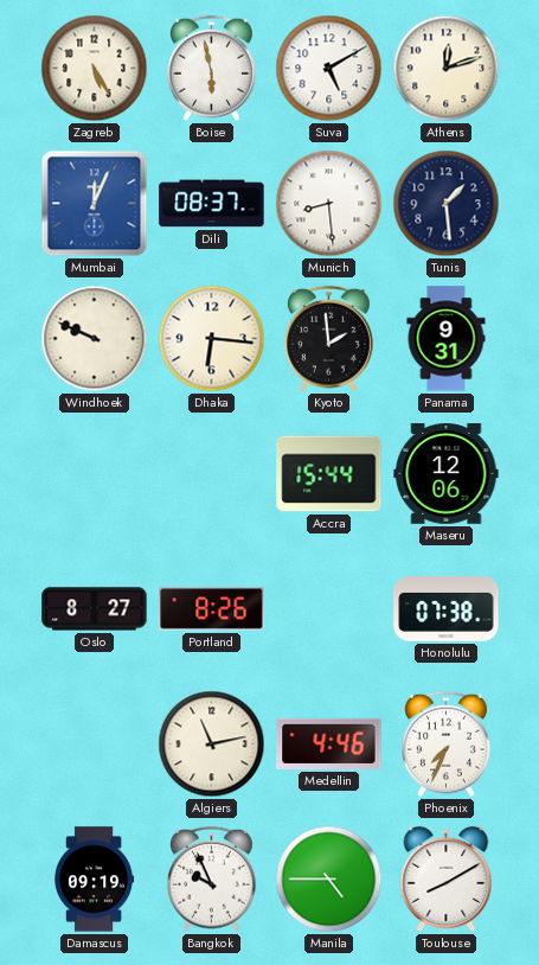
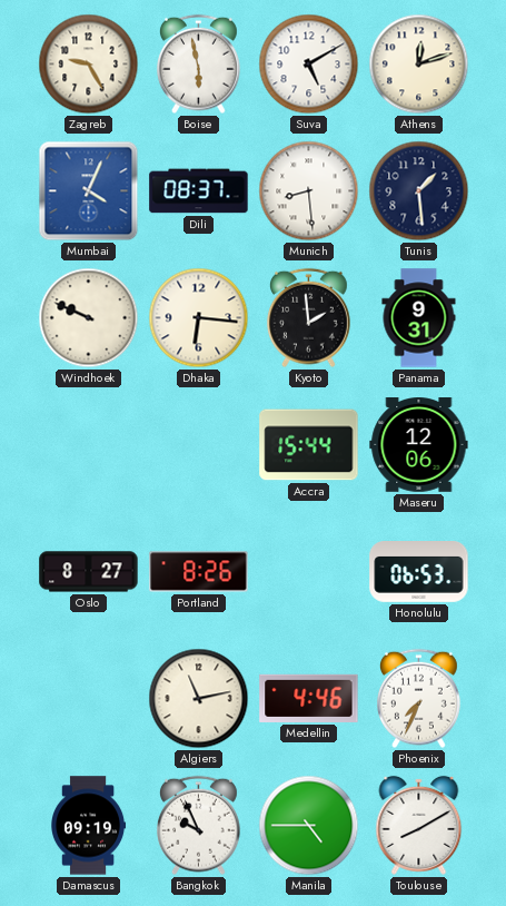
Zagreb: 5:25 -> 9:25 (89, 65)
Mumbai: 12:04 -> 4:04 (89, 191)
Honolulu: 07:38 -> 06:53 (419, 572)
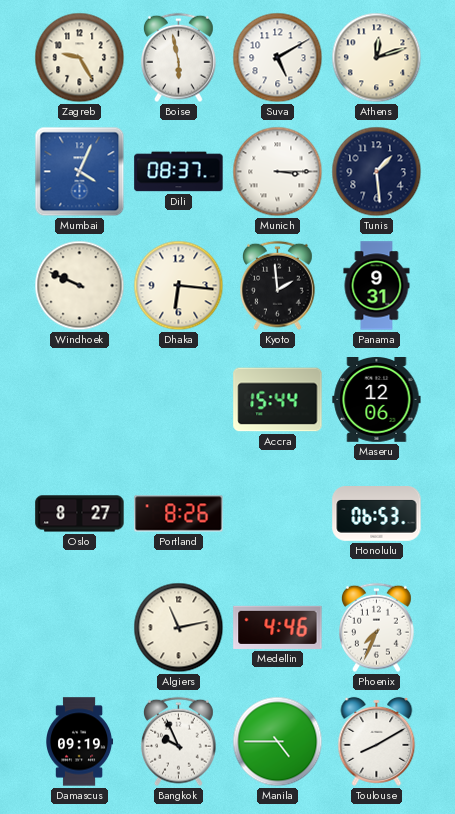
Munich: 8:29 -> 3:15 (278, 172)
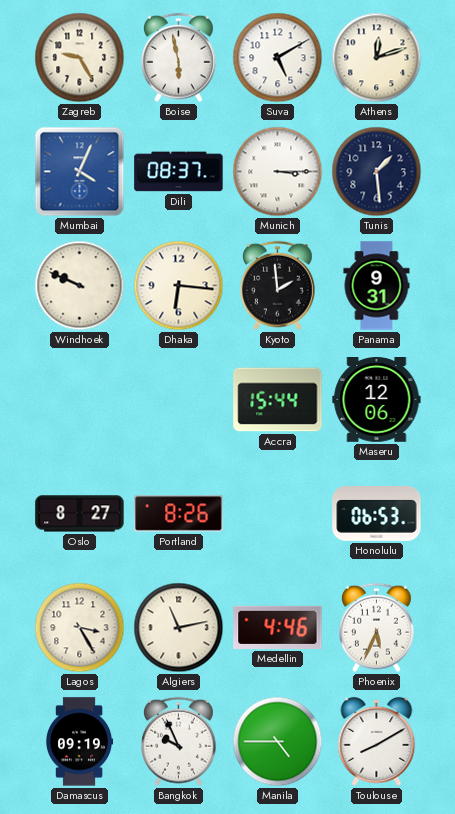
Lagos: none -> 3:25 (80, 628)
Phoenix: 7:34 -> 5:34 (377, 628)
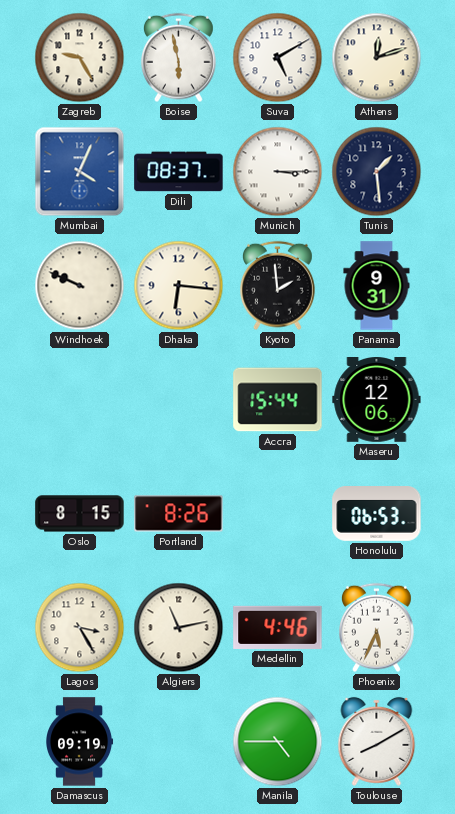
Oslo: 8:27 -> 8:15 (80, 514)
Bangkok: 9:56 -> none (179, 742)
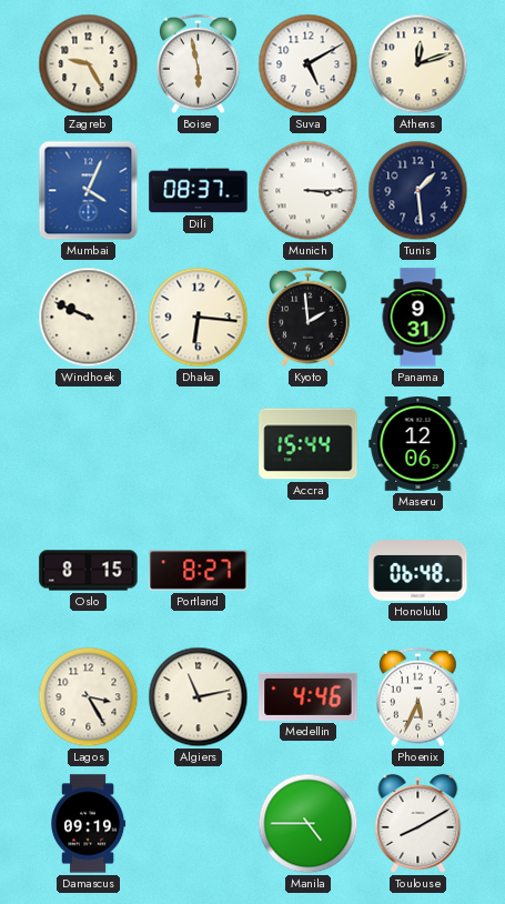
Portland: 8:26 -> 8:27 (199, 571)
Honolulu: 06:53 -> 06:48 (418, 571)
